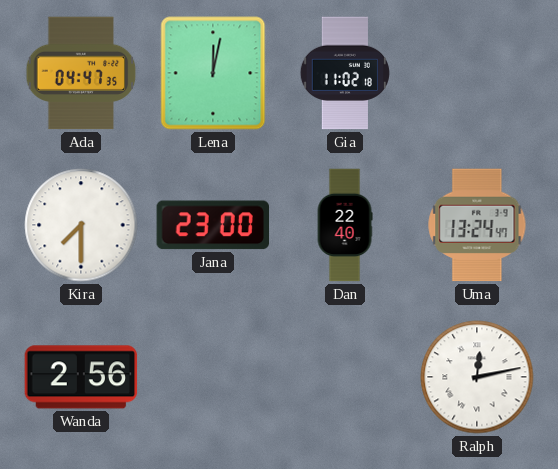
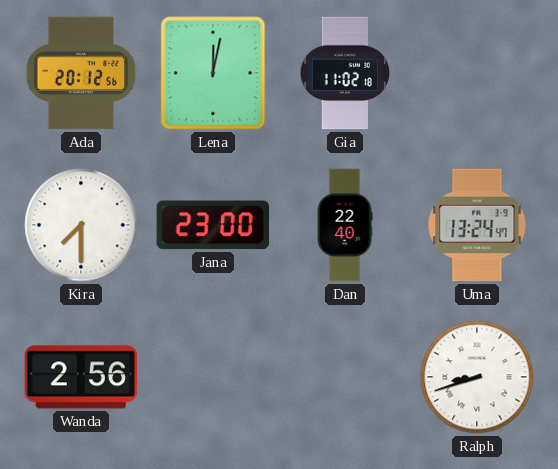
Ada: 04:47 -> 20:12 (81, 73)
Ralph: 12:13 -> 8:42 (477, 377)
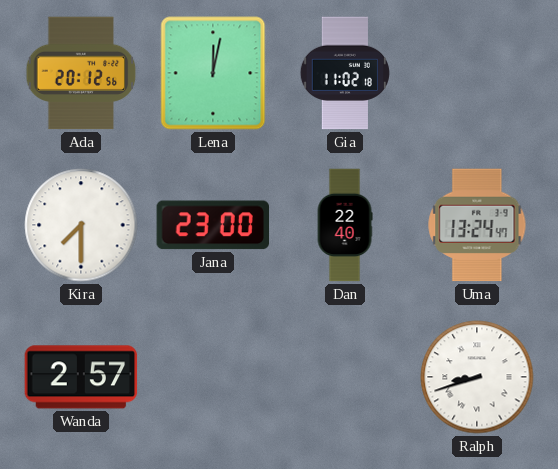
Wanda: 2:56 -> 2:57 (81, 377)
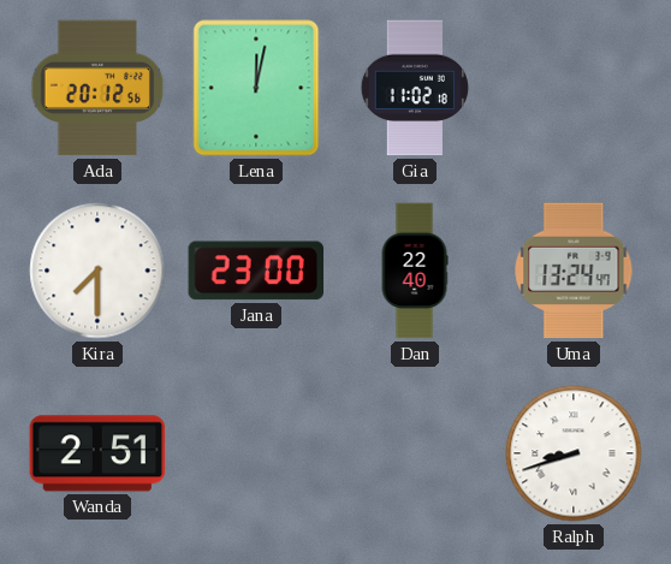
Wanda: 2:57 -> 2:51 (97, 453)
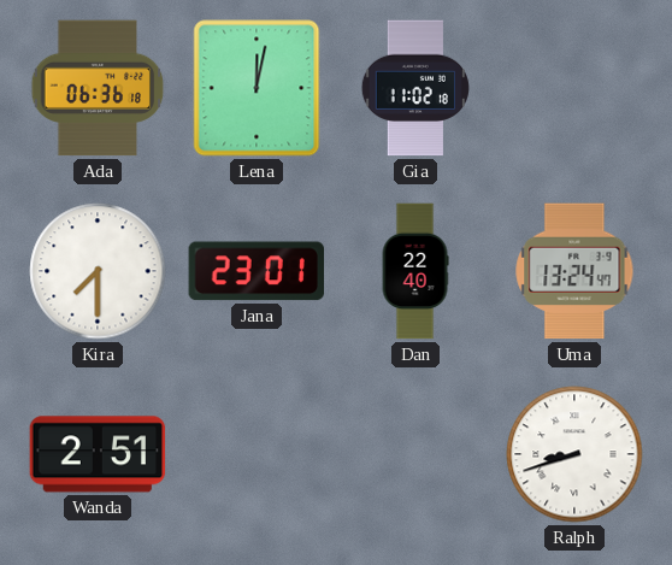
Ada: 20:12 -> 06:36 (98, 88)
Jana: 23:00 -> 23:01 (255, 271)
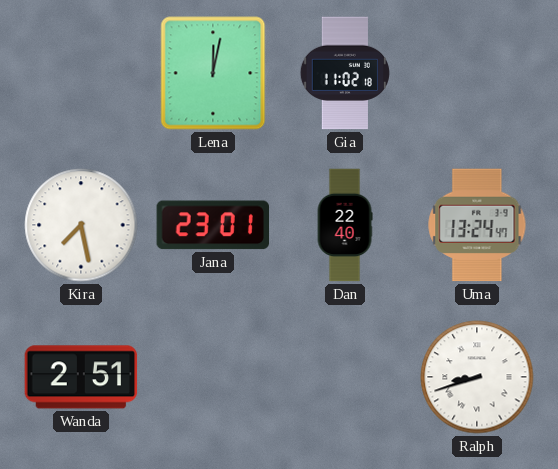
Ada: 06:36 -> none (98, 88)
Kira: 7:30 -> 7:28 (81, 225)
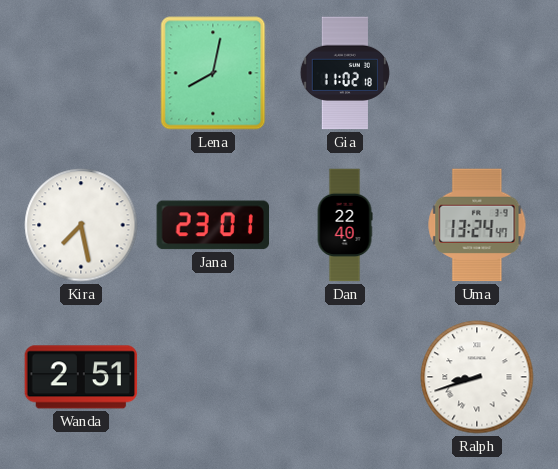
Lena: 12:02 -> 8:02 (213, 73)
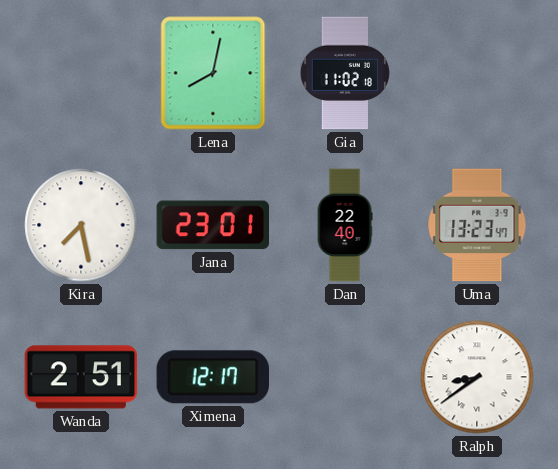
Uma: 13:24 -> 13:23 (477, 225)
Ximena: none -> 12:17 (212, 377)
Ralph: 8:42 -> 8:39 (477, 377)
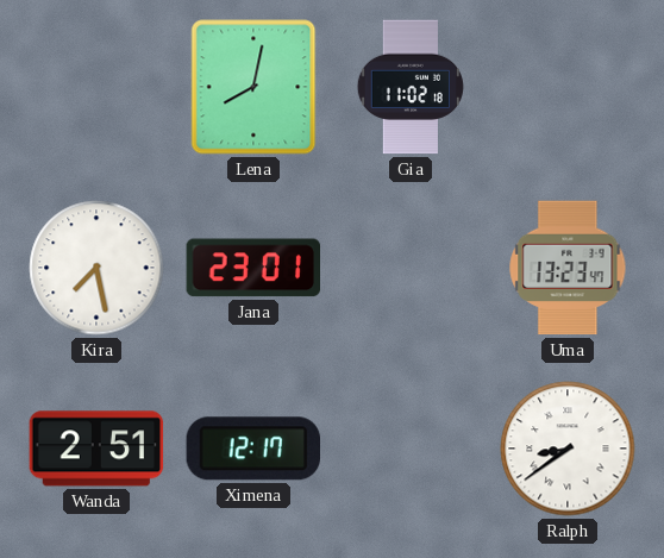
Dan: 22:40 -> none (345, 225)
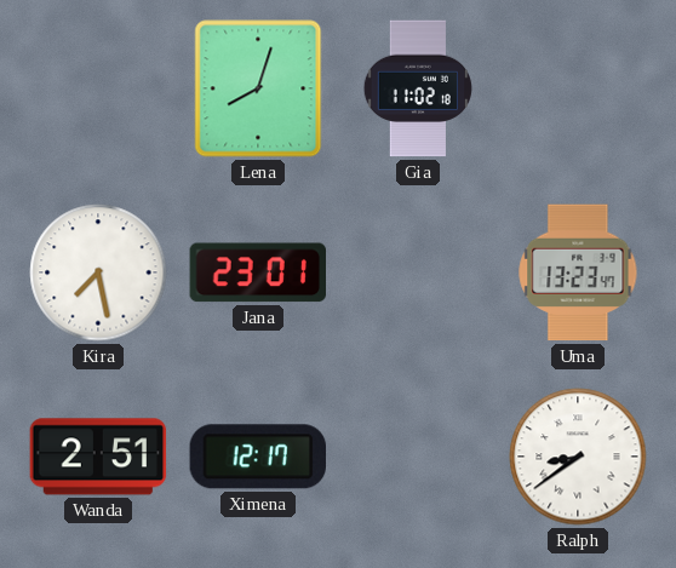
Lena: 8:02 -> 8:03 (258, 88)
